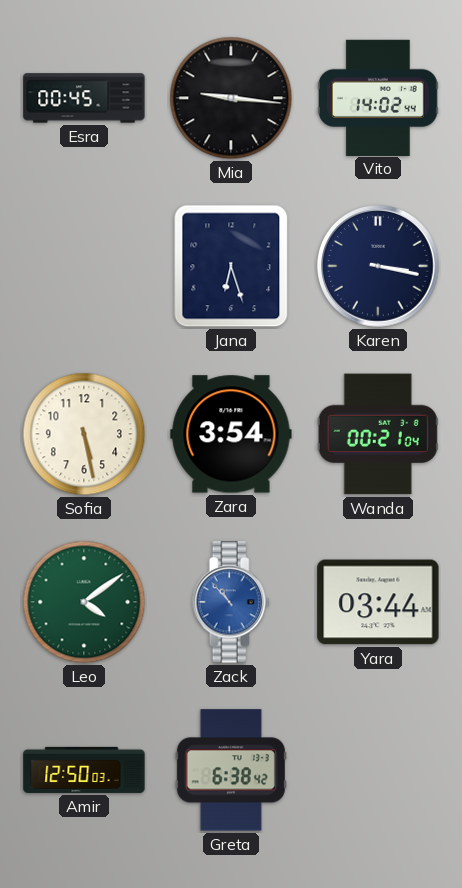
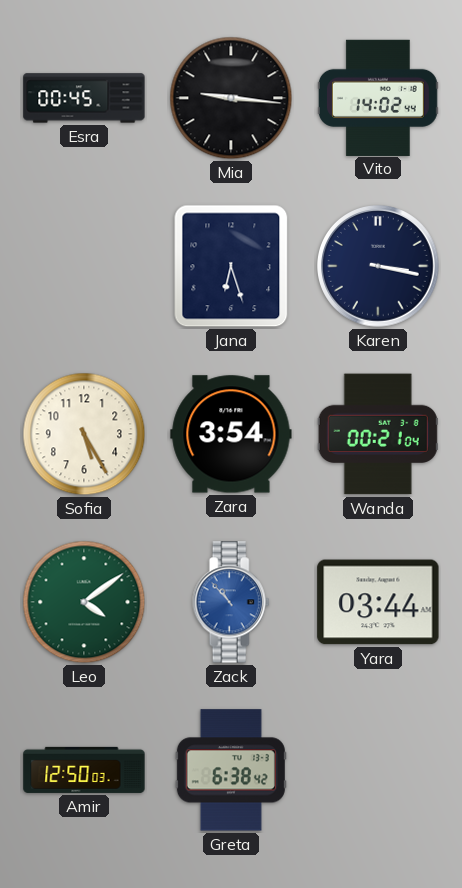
Sofia: 5:28 -> 5:25 (84, 434)
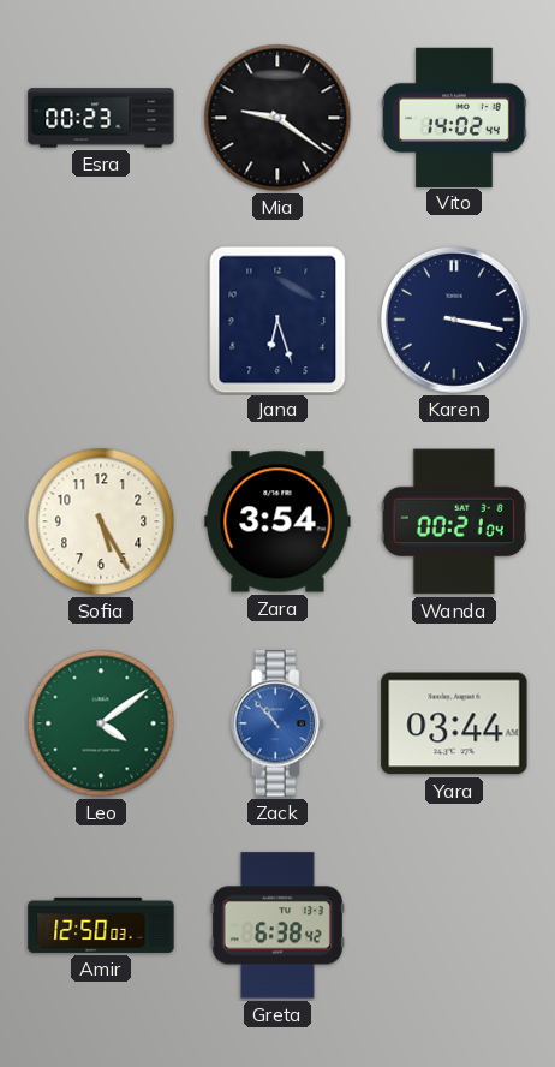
Esra: 00:45 -> 00:23 (101, 118)
Mia: 9:16 -> 9:21 (277, 118)
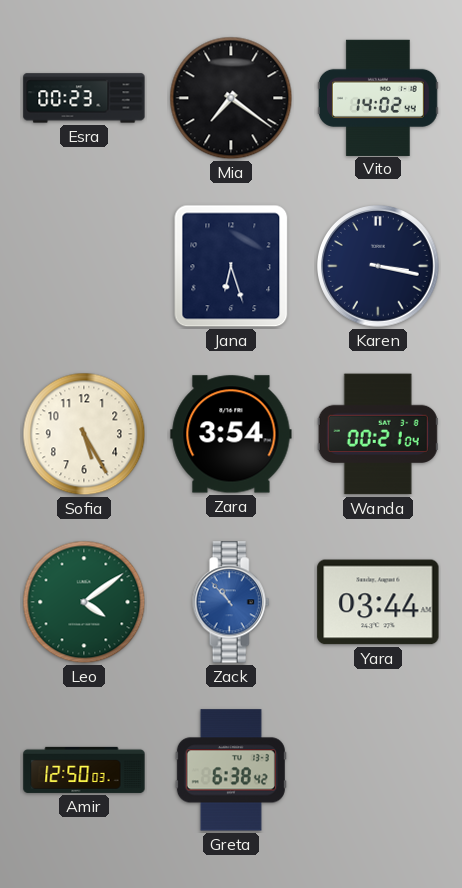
Mia: 9:21 -> 7:21 (231, 98)
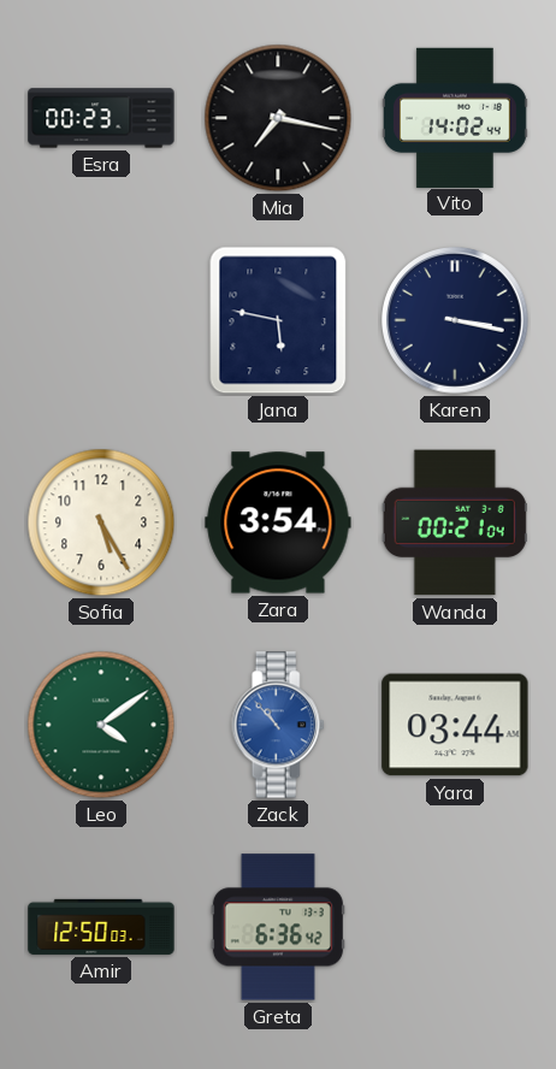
Mia: 7:21 -> 7:17 (278, 118)
Jana: 6:27 -> 5:47 (278, 320)
Greta: 6:38 -> 6:36 (278, 927)
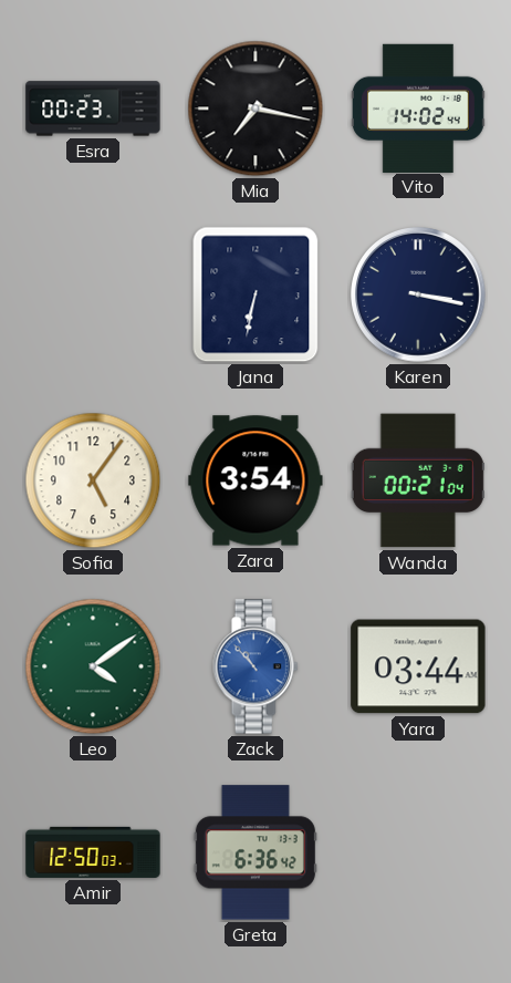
Jana: 5:47 -> 6:32 (255, 294)
Sofia: 5:25 -> 5:06 (93, 480)
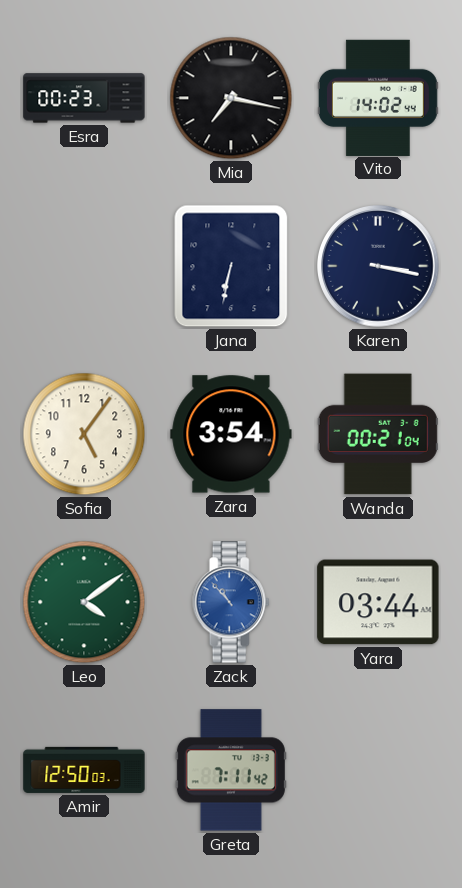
Greta: 6:36 -> 7:11 (231, 770)
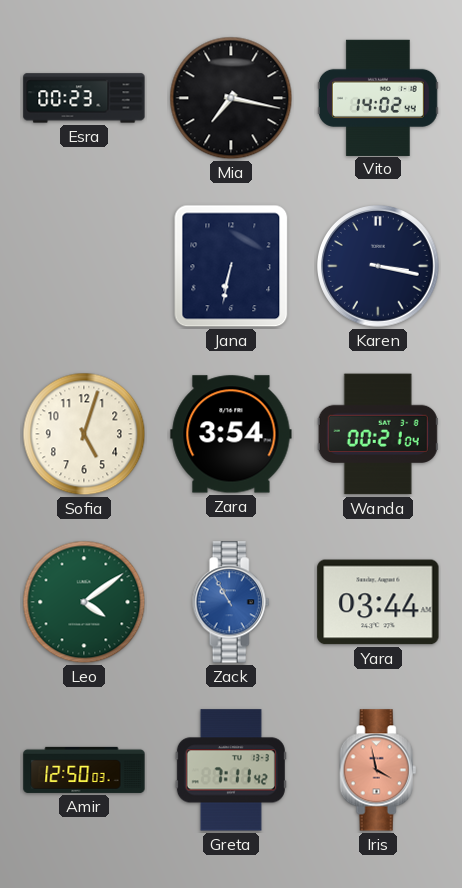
Sofia: 5:06 -> 5:03 (84, 434)
Zack: 10:53 -> 10:55 (231, 602)
Iris: none -> 3:58 (378, 770)
